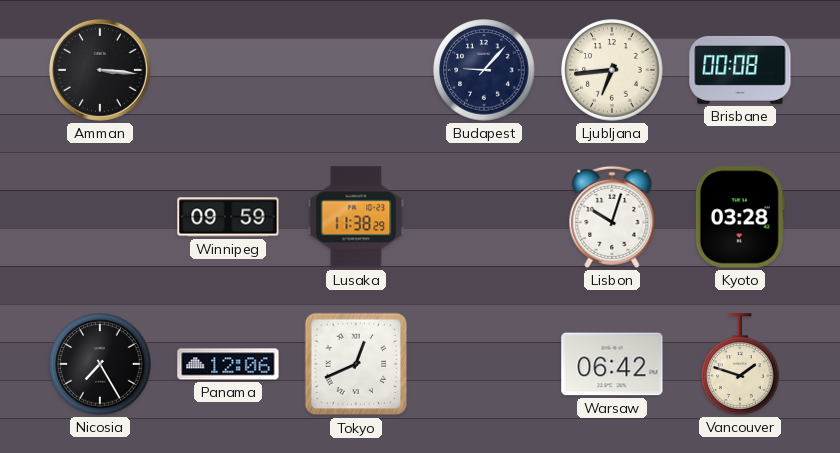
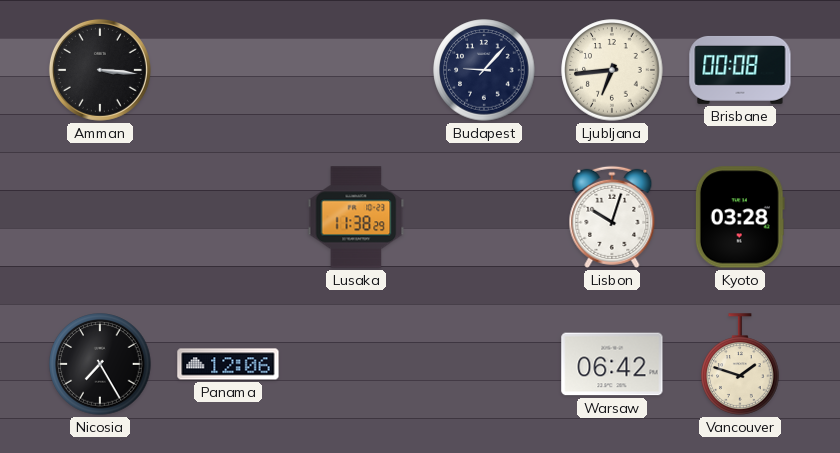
Winnipeg: 09:59 -> none (228, 217)
Tokyo: 12:41 -> none (356, 364)
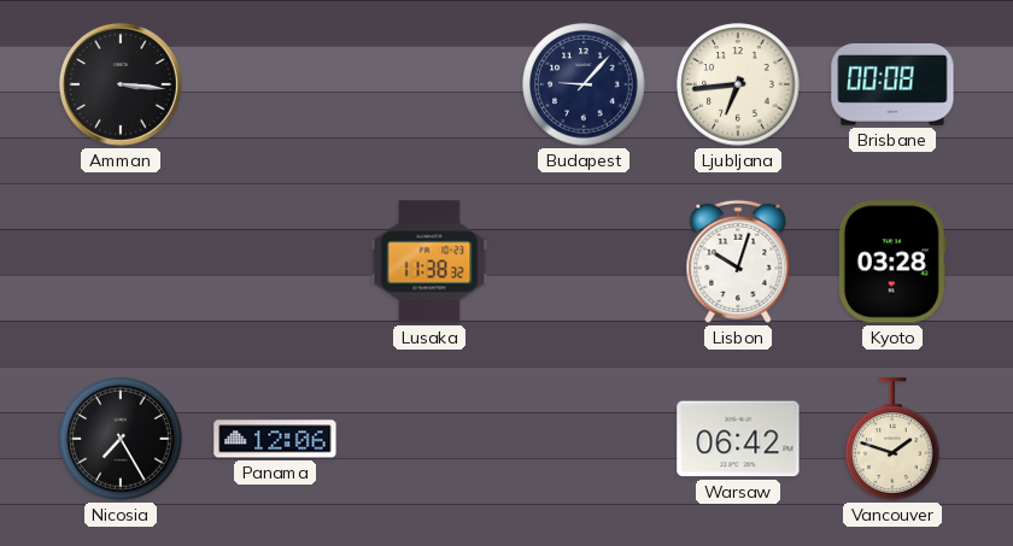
Lusaka: 11:38:29 -> 11:38:32 (429, 262)
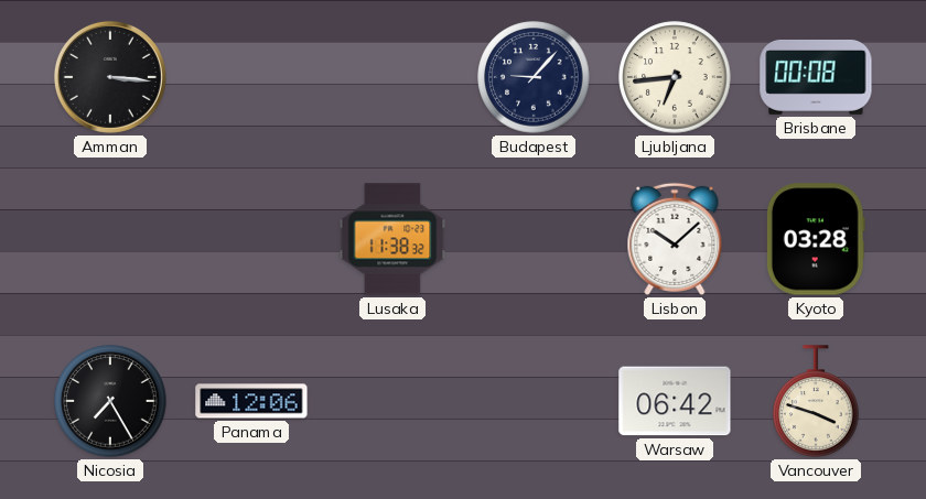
Lisbon: 10:03 -> 10:08 (675, 239)
Vancouver: 1:48 -> 3:48 (816, 401)
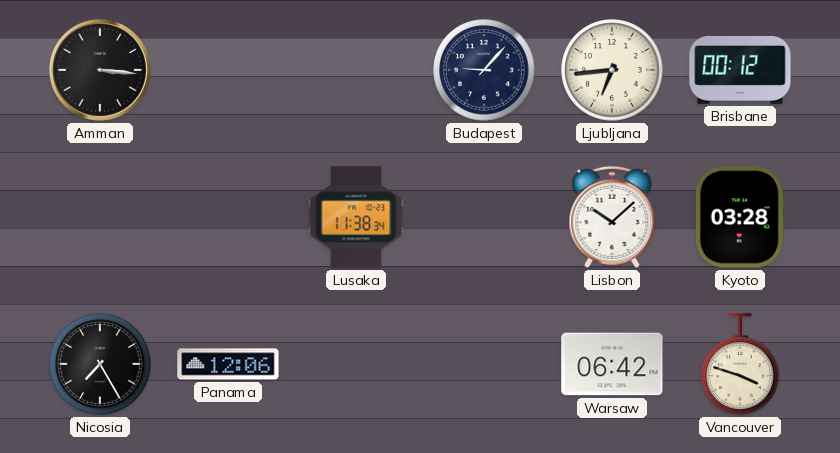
Brisbane: 00:08 -> 00:12 (740, 70)
Lusaka: 11:38:32 -> 11:38:34 (356, 217)
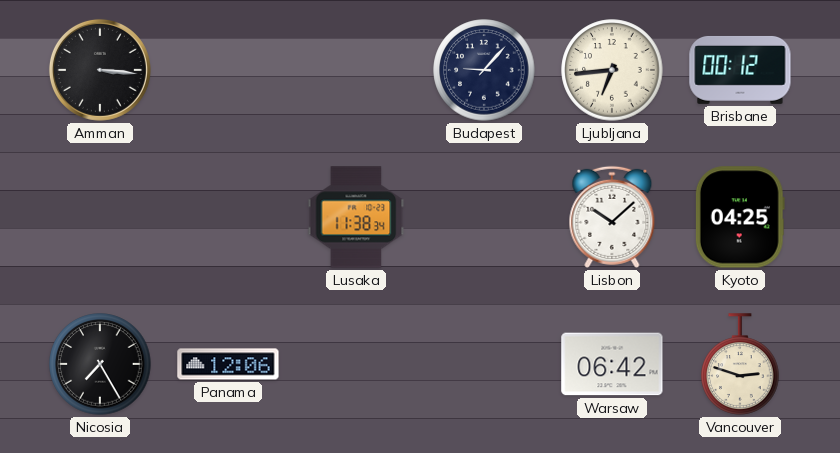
Kyoto: 03:28 -> 04:25 (740, 217)
Vancouver: 3:48 -> 2:48 (740, 364)
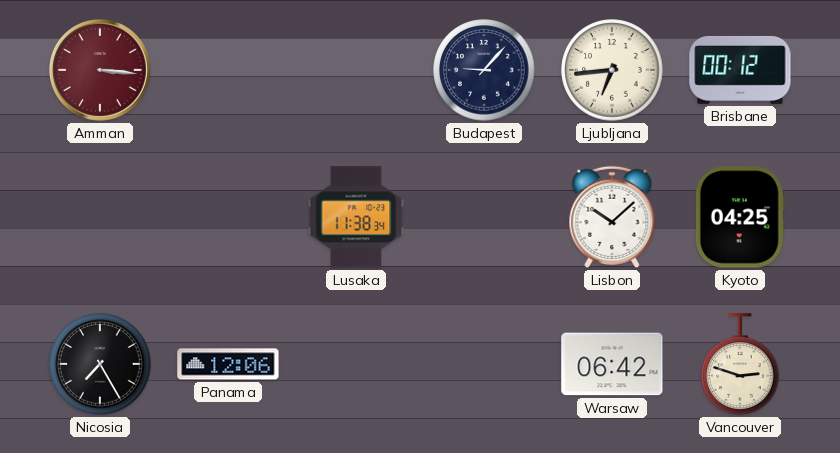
Amman dial: black -> burgundy (100, 70)
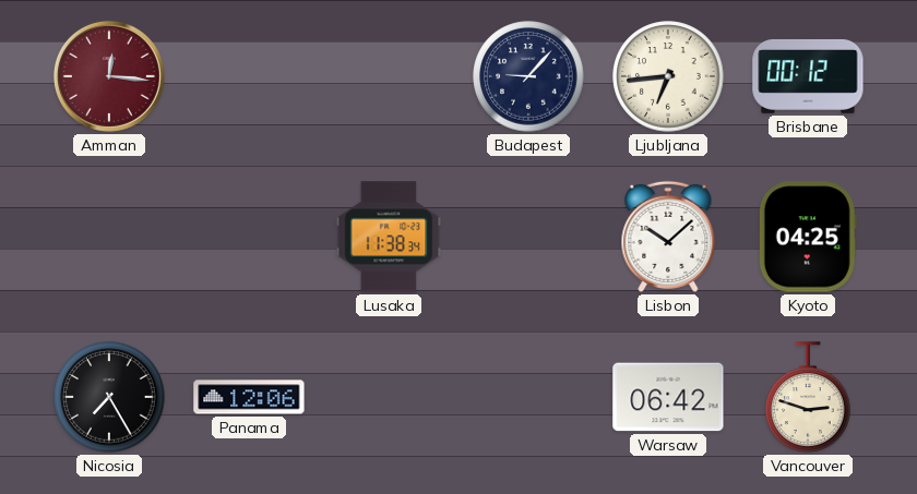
Amman: 3:16 -> 12:16 (109, 76)
